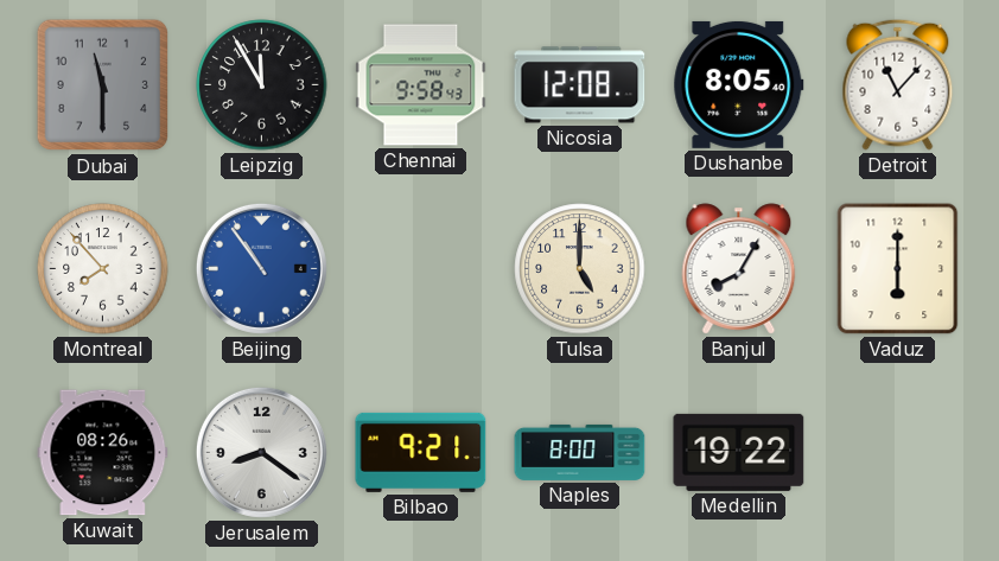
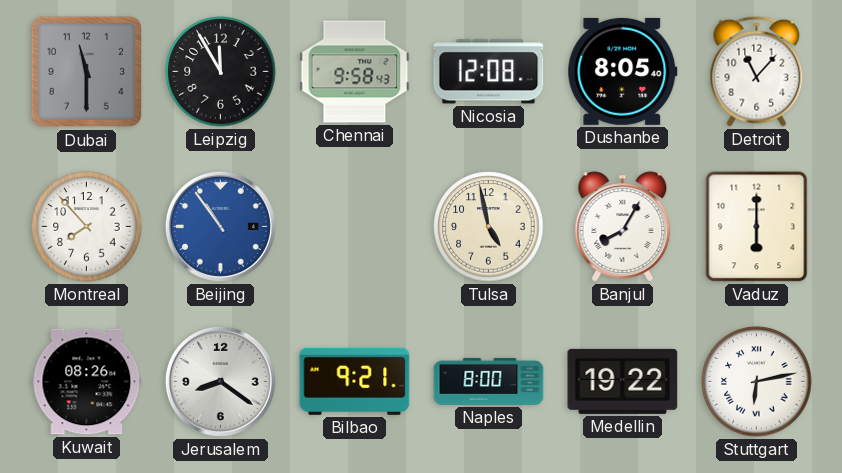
Tulsa: 5:00 -> 4:58 (489, 227)
Stuttgart: none -> 6:13 (757, 382)
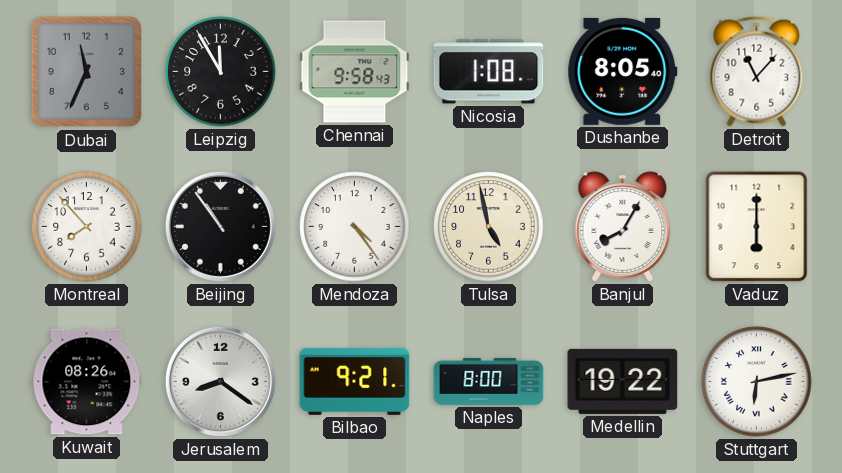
Dubai: 11:30 -> 11:34 (87, 72)
Nicosia: 12:08 -> 1:08 (489, 72)
Beijing dial: blue -> black (220, 226)
Mendoza: none -> 4:24 (355, 227)
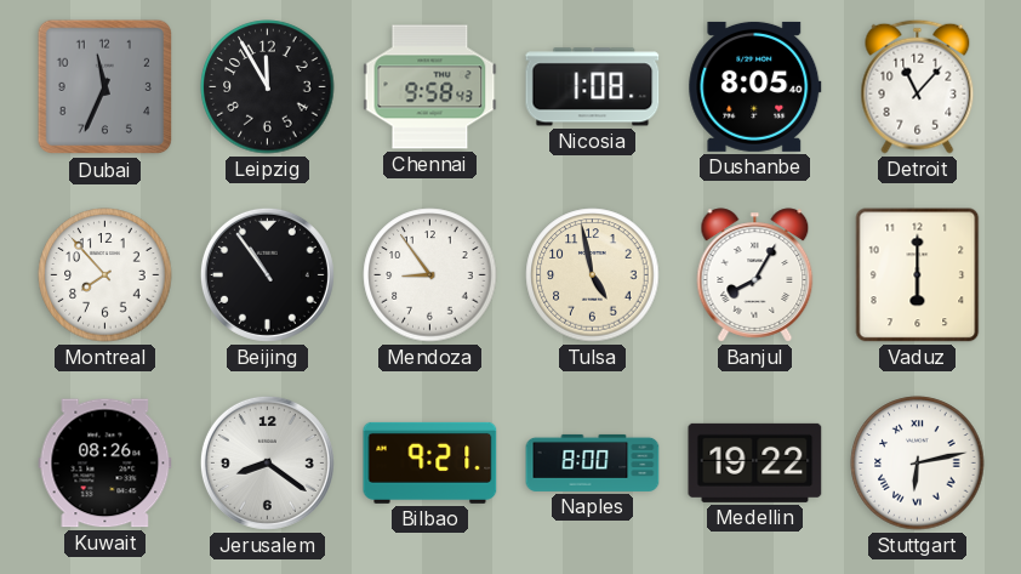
Mendoza: 4:24 -> 8:54 (430, 275)
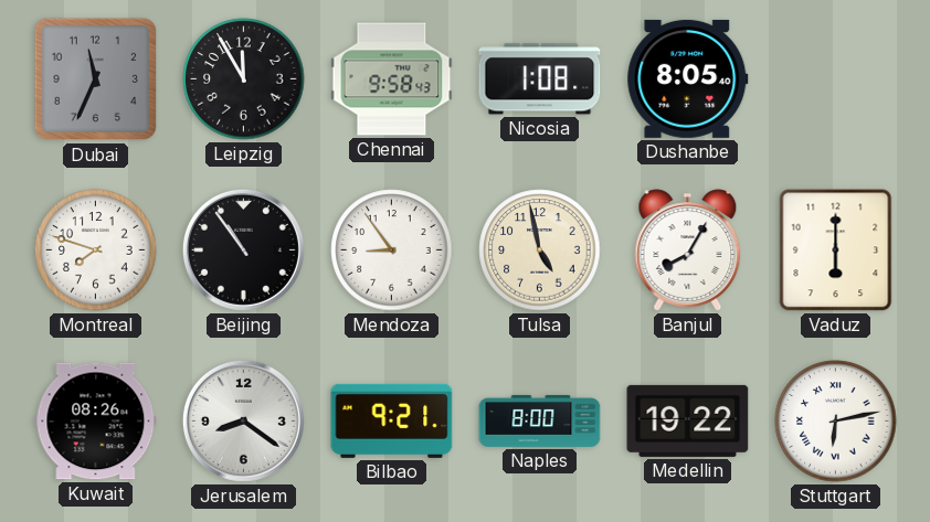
Detroit: 11:07 -> none (918, 86)
Montreal: 7:53 -> 7:48 (96, 251)
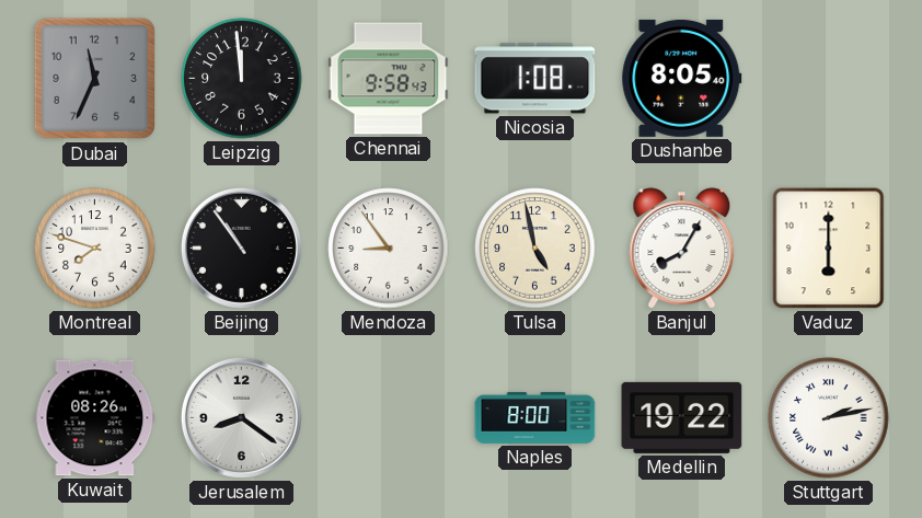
Leipzig: 11:55 -> 11:59 (242, 79)
Bilbao: 9:21 -> none (392, 420)
Stuttgart: 6:13 -> 2:13 (829, 418)
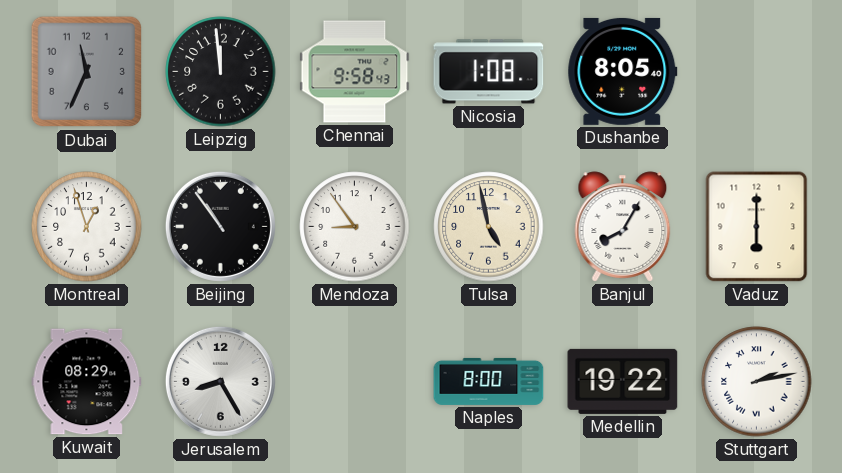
Montreal: 7:48 -> 12:57 (87, 227)
Kuwait: 08:26 -> 08:29 (87, 382)
Jerusalem: 8:21 -> 8:25 (220, 381)
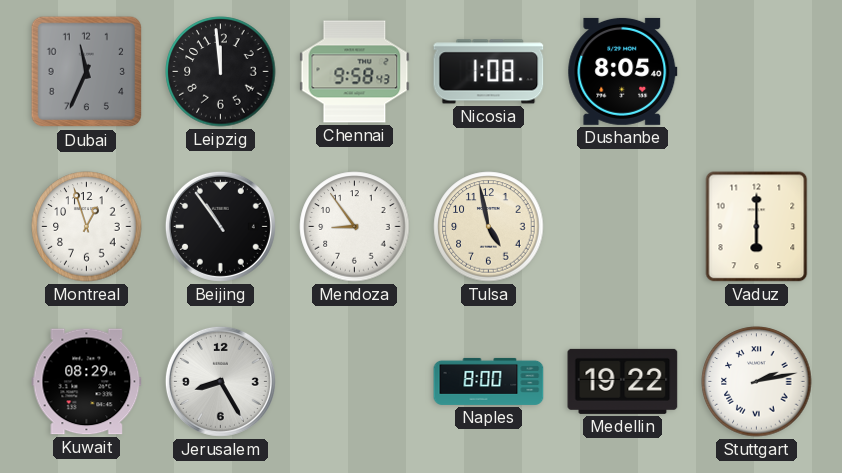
Banjul: 8:05 -> none (623, 227)
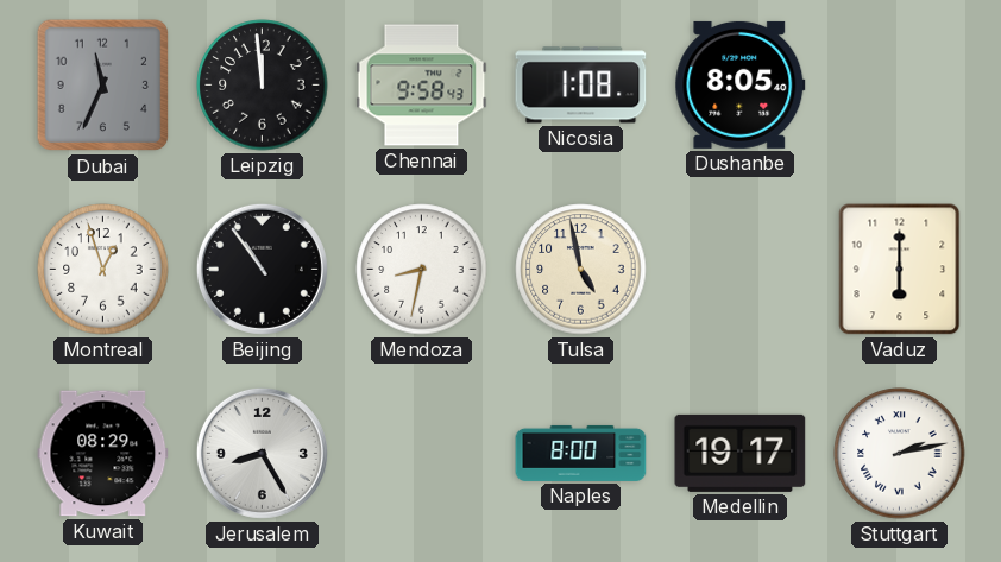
Mendoza: 8:54 -> 8:32 (422, 270)
Medellin: 19:22 -> 19:17 (741, 453)
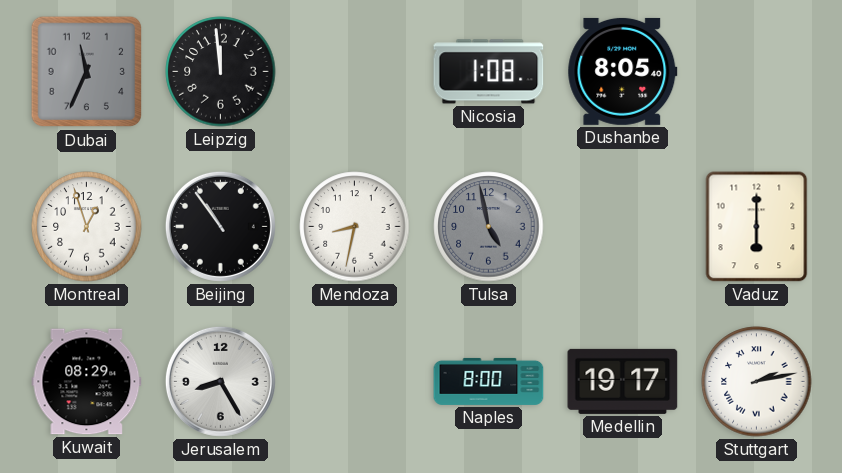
Chennai: 9:58 -> none (422, 86)
Tulsa dial: cream -> grey (489, 227)
